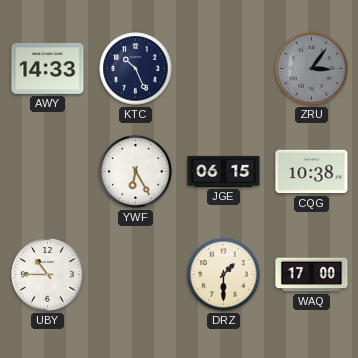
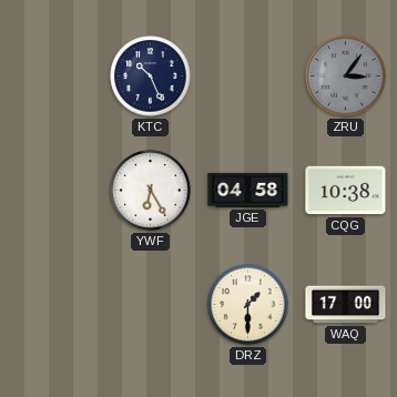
AWY: 14:33 -> none (48, 68)
JGE: 06:15 -> 04:58 (248, 190)
UBY: 10:45 -> none (48, 275)
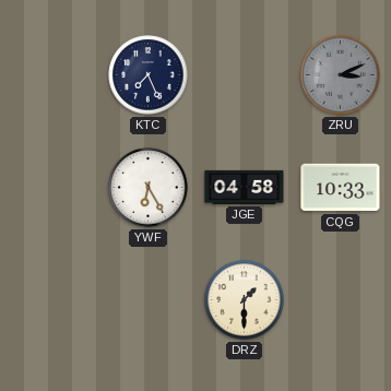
KTC: 10:26 -> 7:26 (149, 75)
ZRU: 3:06 -> 3:11 (341, 75)
CQG: 10:38 -> 10:33 (341, 188)
WAQ: 17:00 -> none (346, 305)
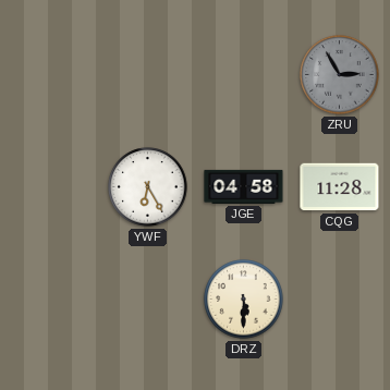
KTC: 7:26 -> none (149, 75)
ZRU: 3:11 -> 2:55 (340, 75)
CQG: 10:33 -> 11:28 (340, 187)
DRZ: 1:30 -> 5:30 (244, 300)
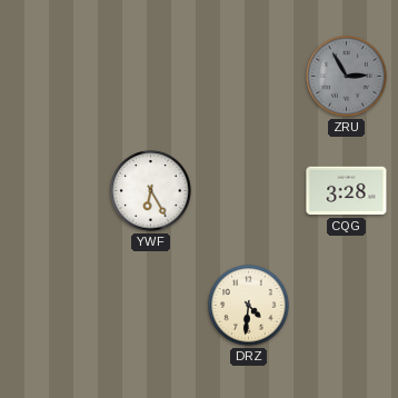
JGE: 04:58 -> none (244, 186)
CQG: 11:28 -> 3:28 (347, 191)
DRZ: 5:30 -> 4:31 (249, 306)
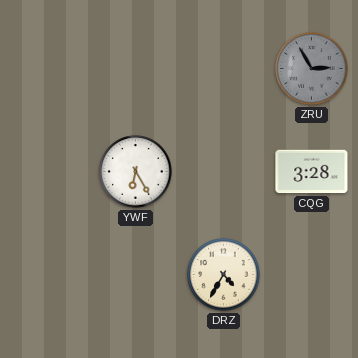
DRZ: 4:31 -> 4:35 (224, 275)
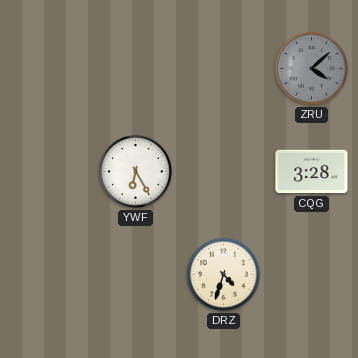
ZRU: 2:55 -> 4:08 (312, 69)
DRZ: 4:35 -> 4:33 (224, 275)
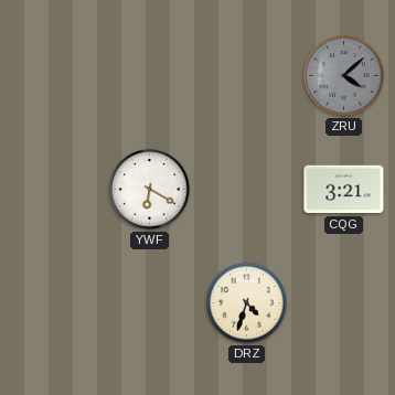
YWF: 6:25 -> 6:20 (150, 190)
CQG: 3:28 -> 3:21 (344, 190)
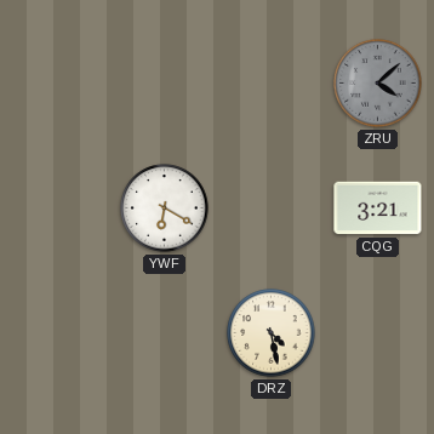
DRZ: 4:33 -> 4:28 (272, 333)
